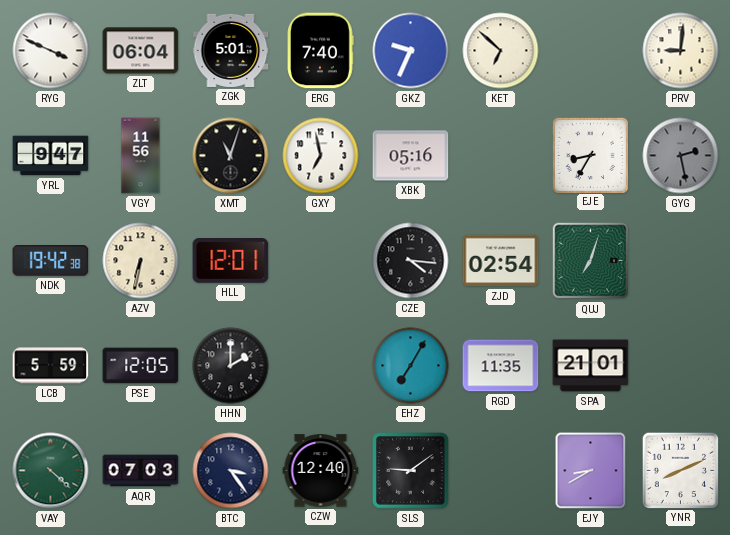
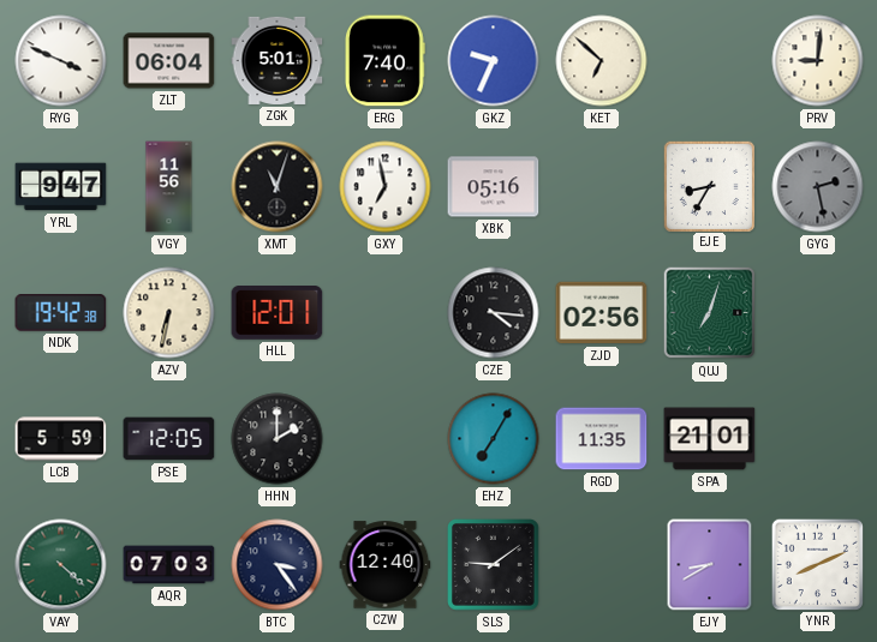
ZJD: 02:54 -> 02:56 (602, 313)
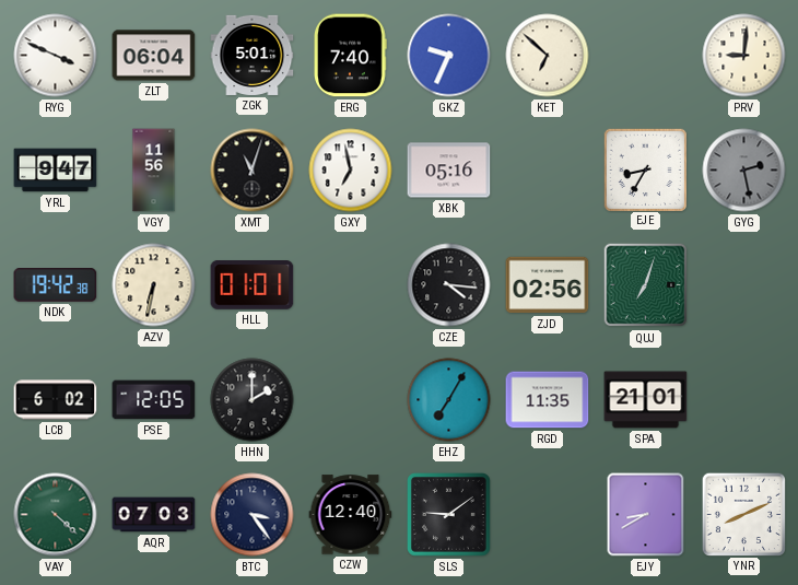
HLL: 12:01 -> 01:01 (253, 285)
LCB: 5:59 -> 6:02 (56, 400)
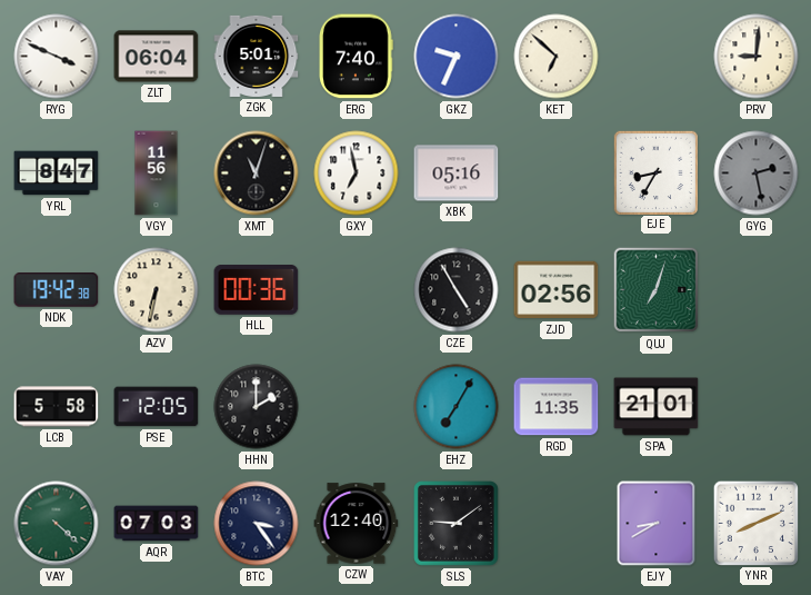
YRL: 9:47 -> 8:47 (57, 173)
HLL: 01:01 -> 00:36 (257, 290)
CZE: 4:16 -> 4:55 (457, 290)
LCB: 6:02 -> 5:58 (57, 407)
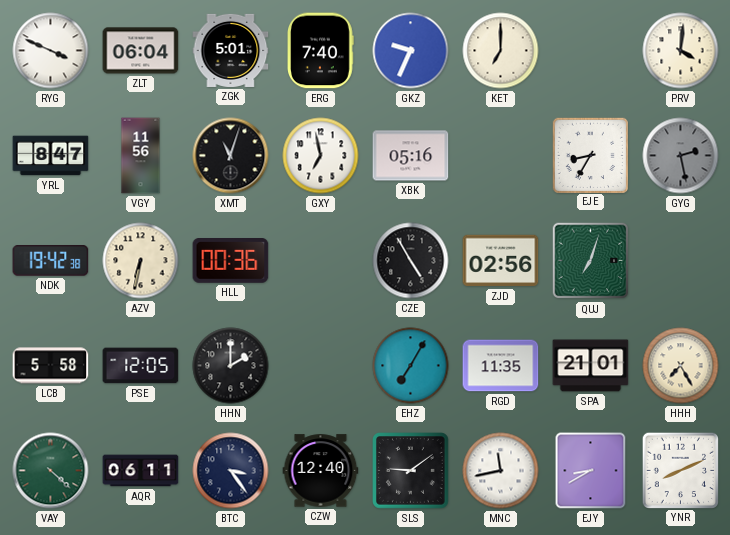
KET: 6:52 -> 7:00 (501, 51)
PRV: 9:01 -> 4:01 (681, 51)
HHH: none -> 7:25 (681, 366)
AQR: 07:03 -> 06:11 (141, 471)
MNC: none -> 11:43 (501, 471)
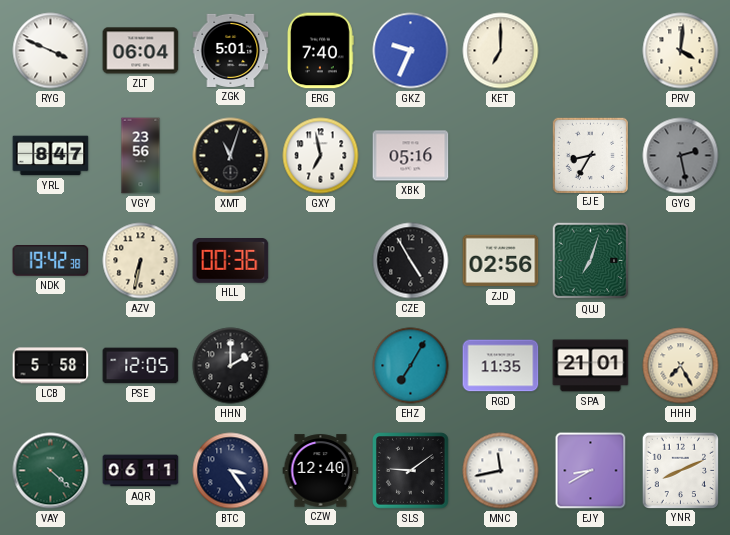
VGY: 11:56 -> 23:56 (141, 156)
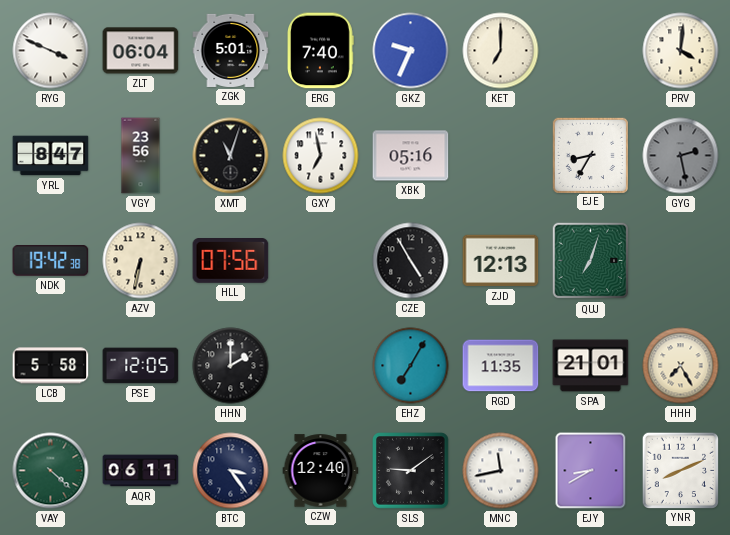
HLL: 00:36 -> 07:56 (231, 261)
ZJD: 02:56 -> 12:13 (501, 261)
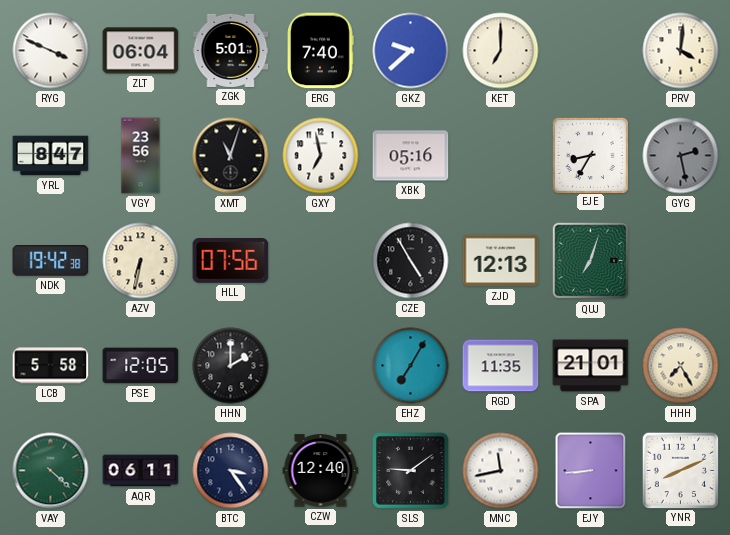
GKZ: 9:34 -> 9:38 (411, 51)
EJY: 8:40 -> 8:44 (591, 471)
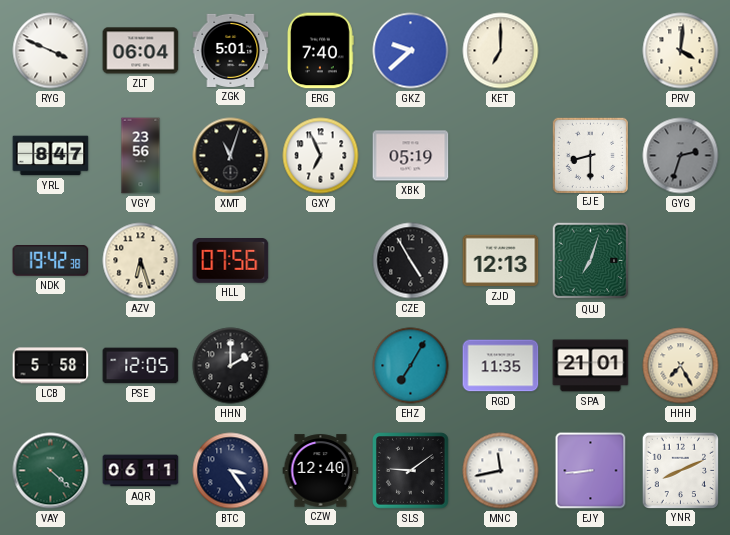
GXY: 6:58 -> 6:56 (321, 156)
XBK: 05:16 -> 05:19 (411, 156)
EJE: 8:35 -> 8:30 (590, 155)
GYG: 2:28 -> 2:33 (681, 156)
AZV: 6:32 -> 6:27 (141, 261)
